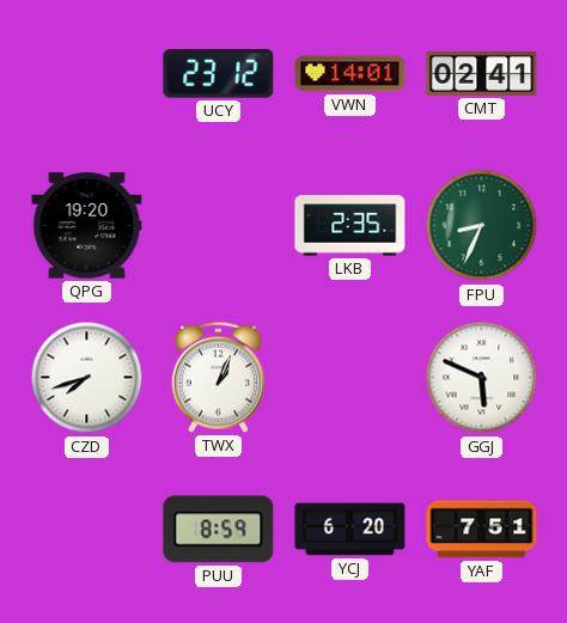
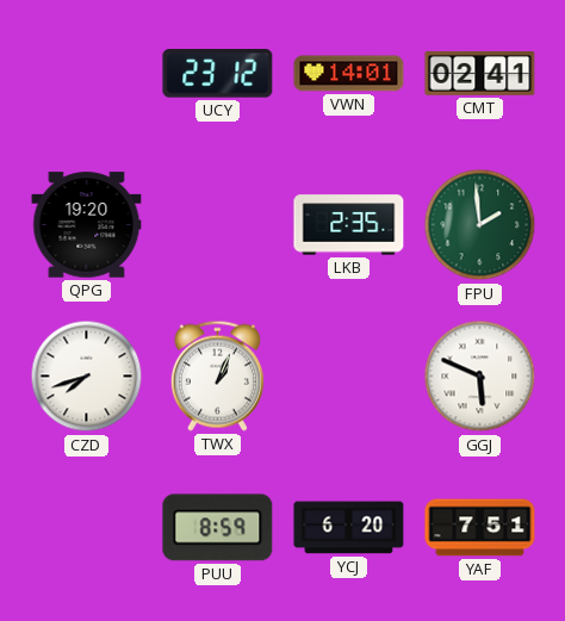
FPU: 8:34 -> 1:59 (480, 225)
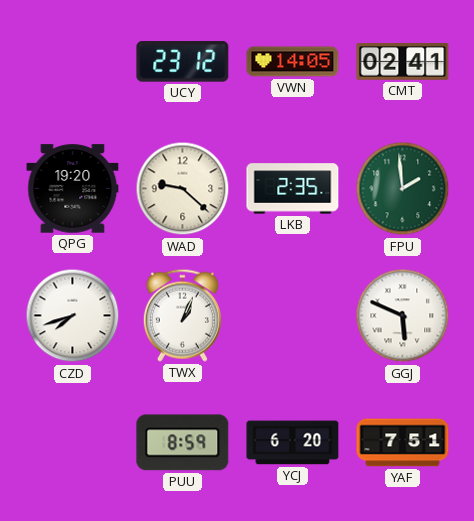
VWN: 14:01 -> 14:05 (293, 62)
WAD: none -> 9:22 (183, 189)
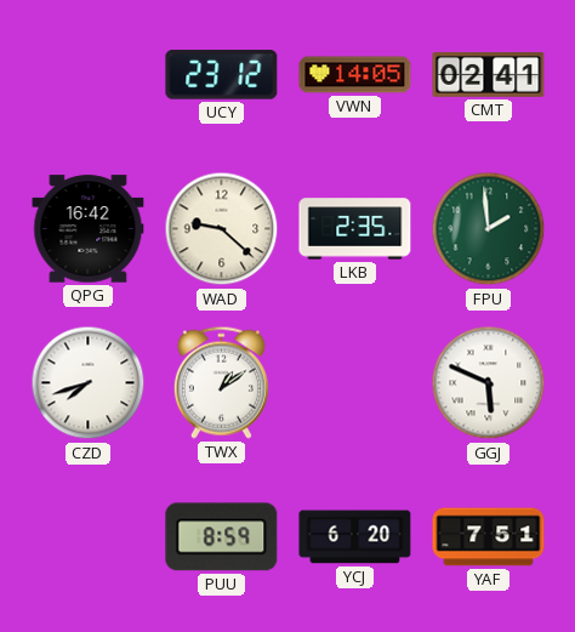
QPG: 19:20 -> 16:42 (89, 229)
TWX: 1:04 -> 1:09 (221, 382)
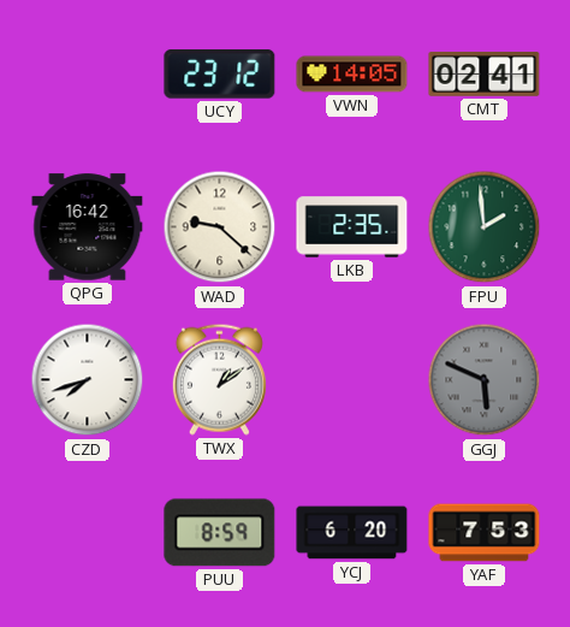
GGJ dial: white -> grey (485, 380)
YAF: 7:51 -> 7:53 (485, 533)
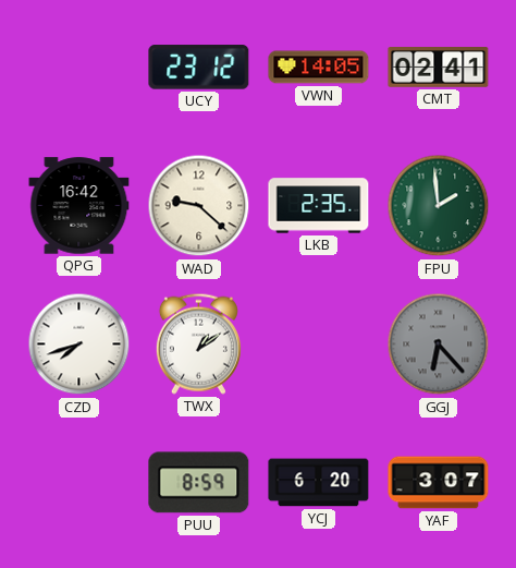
GGJ: 5:49 -> 6:23 (439, 345)
YAF: 7:53 -> 3:07 (439, 483)
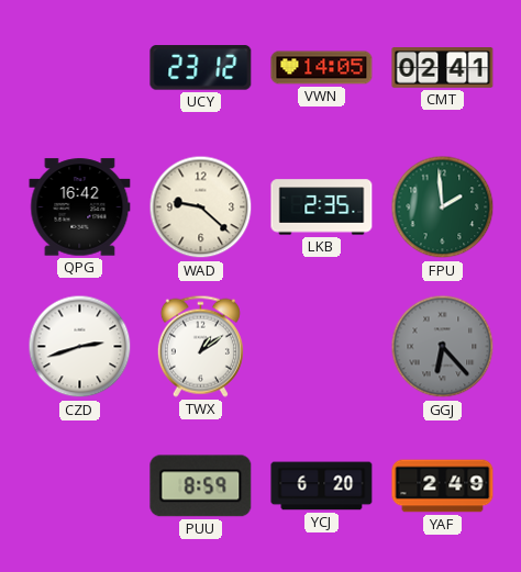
CZD: 7:42 -> 2:42 (80, 347)
YAF: 3:07 -> 2:49 (443, 486)
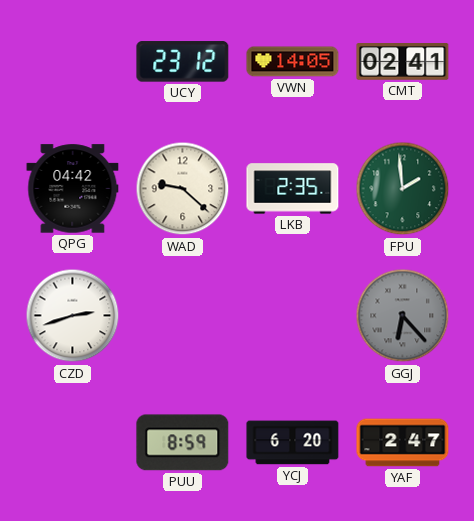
QPG: 16:42 -> 04:42 (73, 189)
TWX: 1:09 -> none (200, 346)
YAF: 2:49 -> 2:47 (403, 443)
